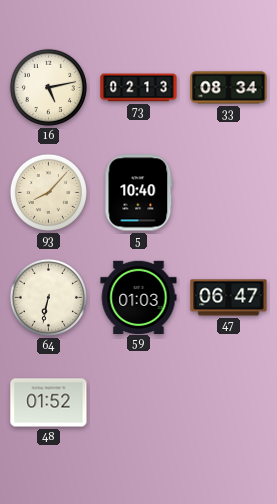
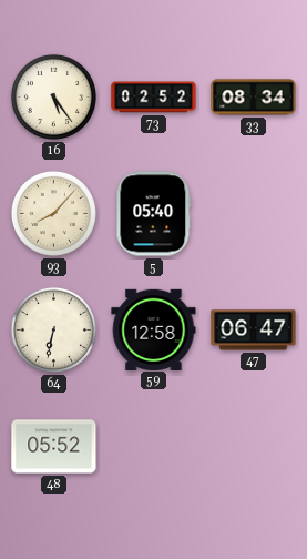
16: 5:13 -> 5:24 (53, 96)
73: 02:13 -> 02:52 (154, 98)
5: 10:40 -> 05:40 (154, 214)
59: 01:03 -> 12:58 (154, 329)
48: 01:52 -> 05:52 (54, 447)
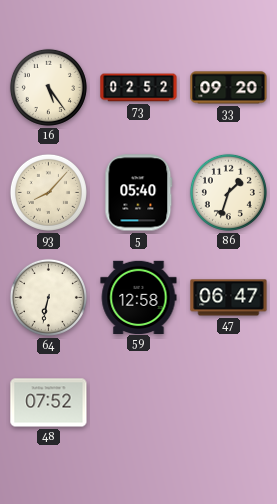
33: 08:34 -> 09:20 (229, 88)
86: none -> 1:33 (228, 192)
48: 05:52 -> 07:52 (49, 403)
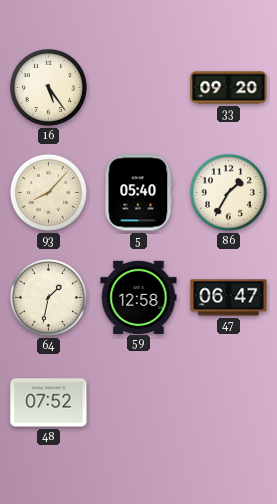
73: 02:52 -> none (139, 88)
86: 1:33 -> 1:35 (228, 192)
64: 6:32 -> 1:32 (48, 297)
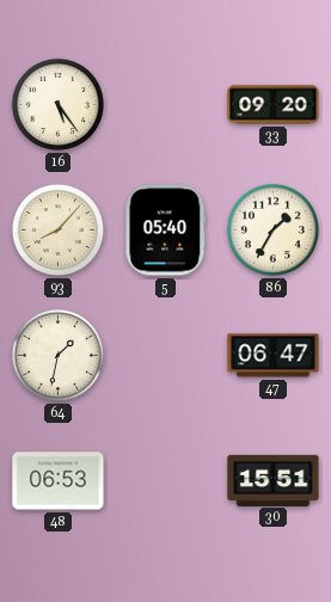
59: 12:58 -> none (139, 297)
48: 07:52 -> 06:53 (59, 481)
30: none -> 15:51 (274, 480)
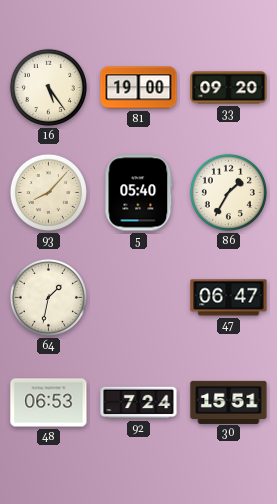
81: none -> 19:00 (139, 88)
92: none -> 7:24 (139, 403)
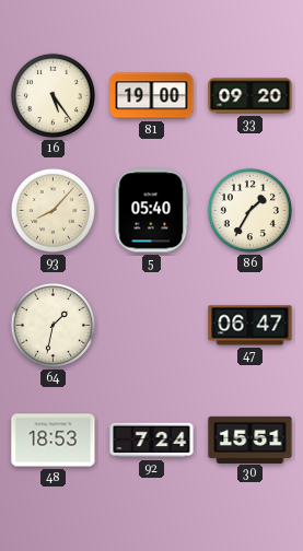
48: 06:53 -> 18:53 (54, 441)
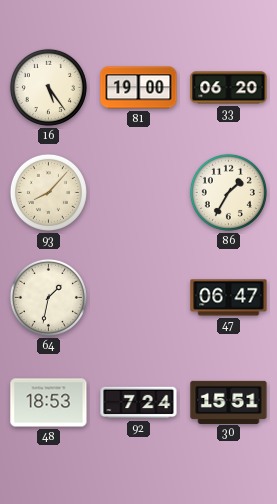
33: 09:20 -> 06:20 (229, 88)
5: 05:40 -> none (152, 211)
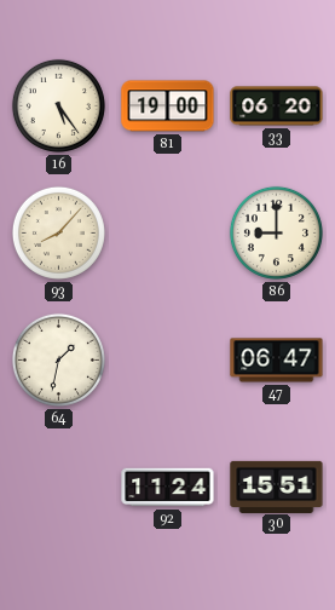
86: 1:35 -> 9:00 (276, 232)
48: 18:53 -> none (49, 403)
92: 7:24 -> 11:24 (168, 488)
